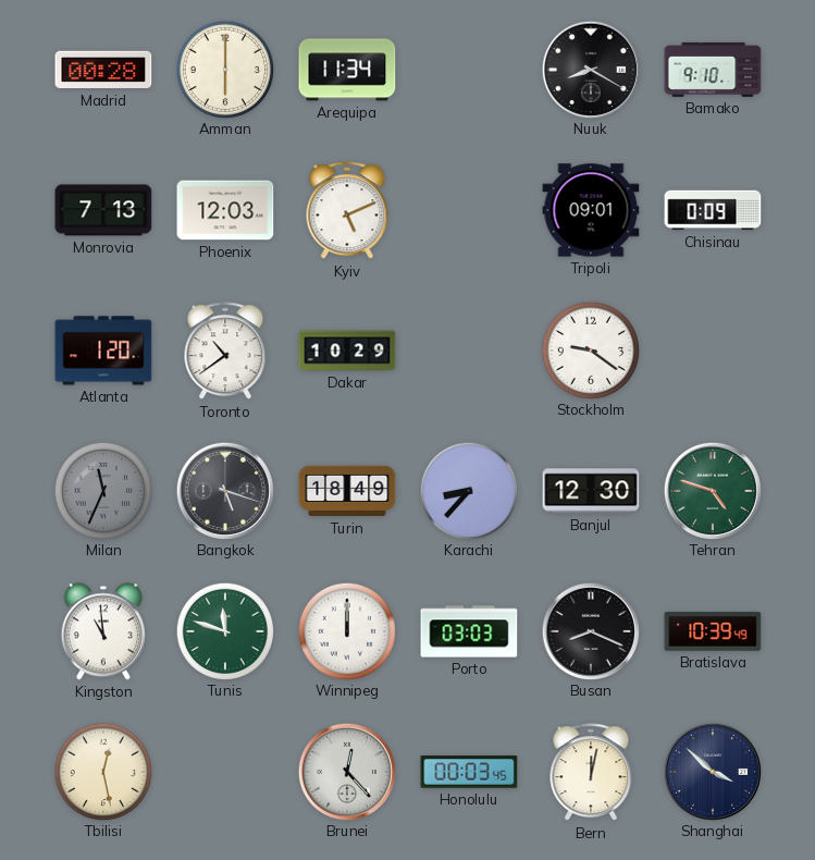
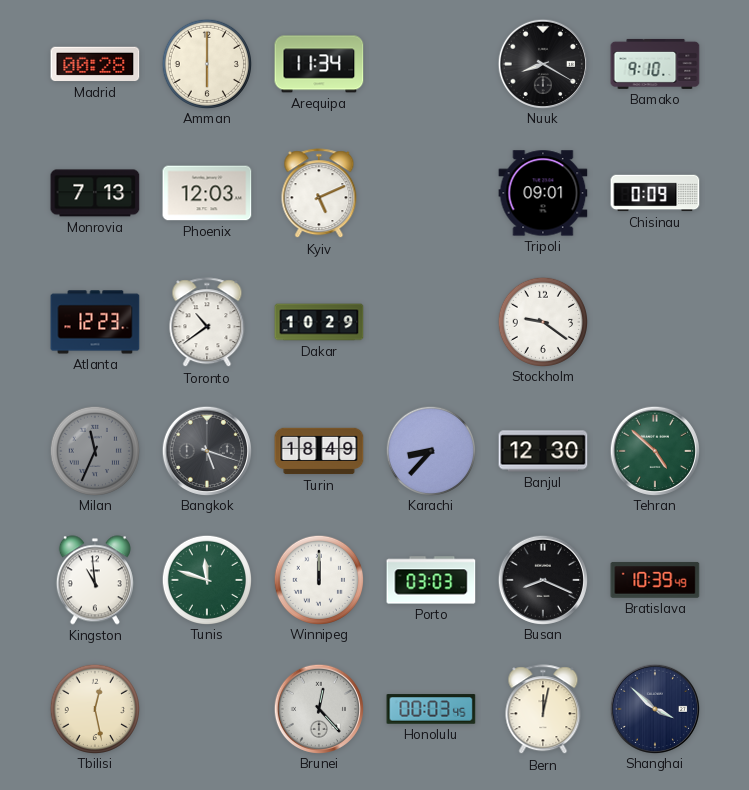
Atlanta: 1:20 -> 12:23 (95, 322)
Tehran: 4:48 -> 4:52 (654, 450)
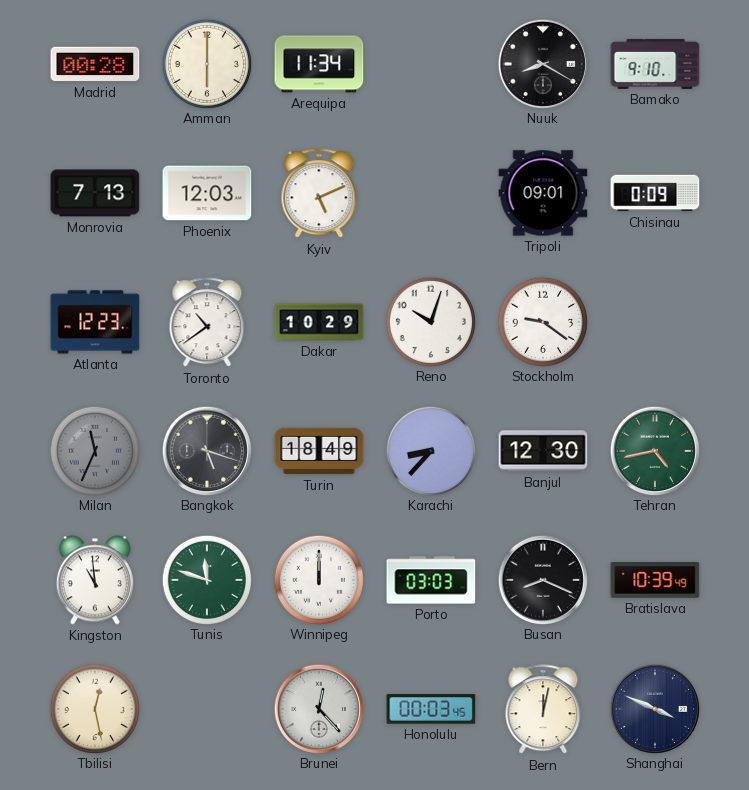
Reno: none -> 10:03 (430, 321)
Tehran: 4:52 -> 4:43 (654, 450)
Shanghai: 3:52 -> 3:49 (654, 708)
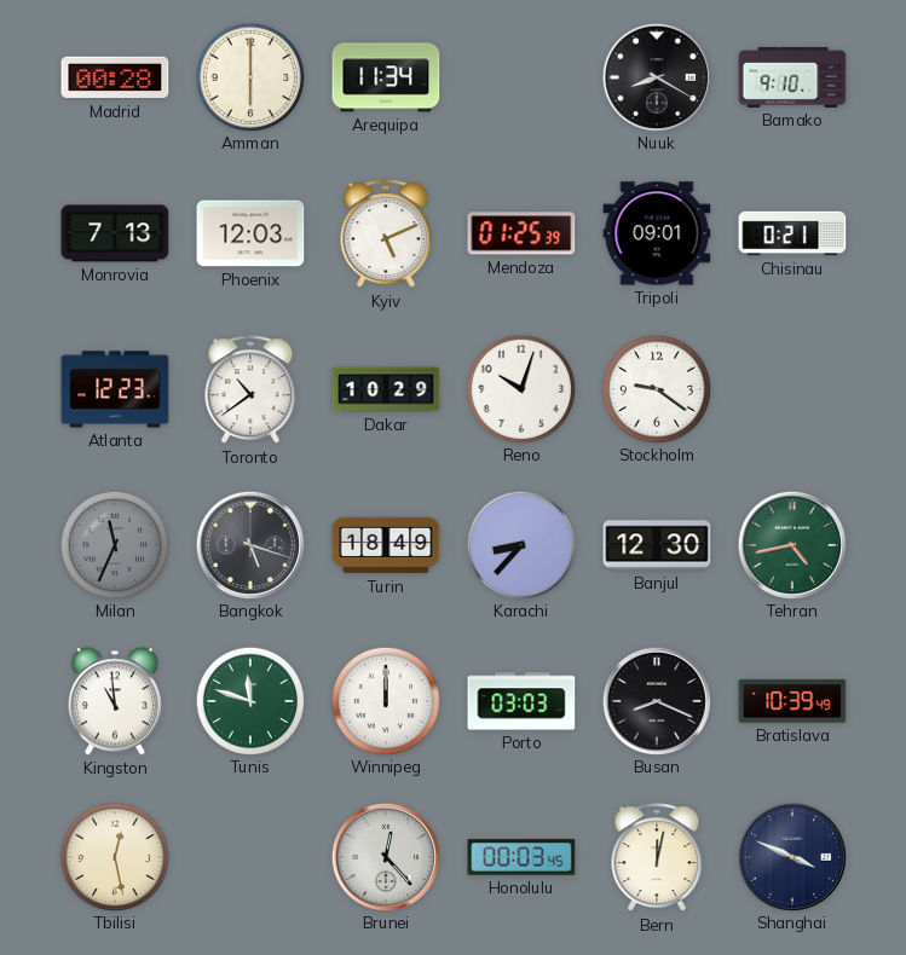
Mendoza: none -> 01:25 (521, 233)
Chisinau: 0:09 -> 0:21 (792, 233)
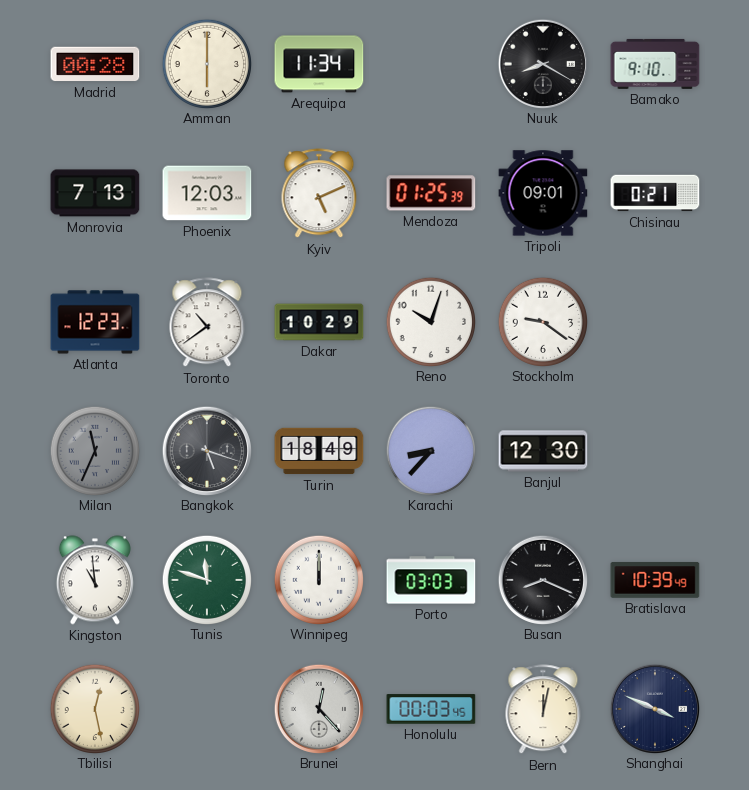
Tehran: 4:43 -> none (791, 544)
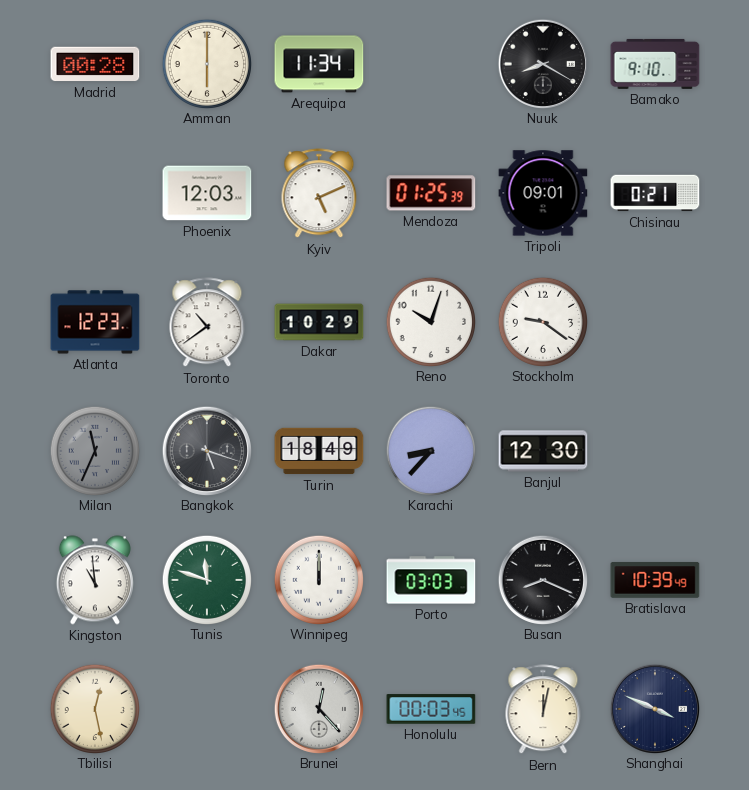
Monrovia: 7:13 -> none (95, 193)
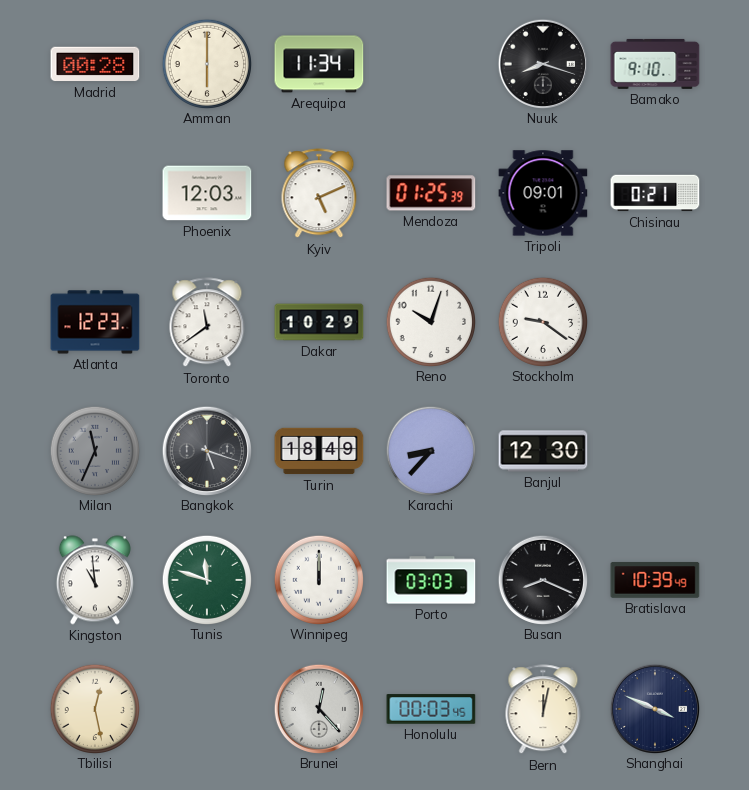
Nuuk: 8:20 -> 8:18 (542, 63)
Toronto: 10:39 -> 11:39 (207, 323)
